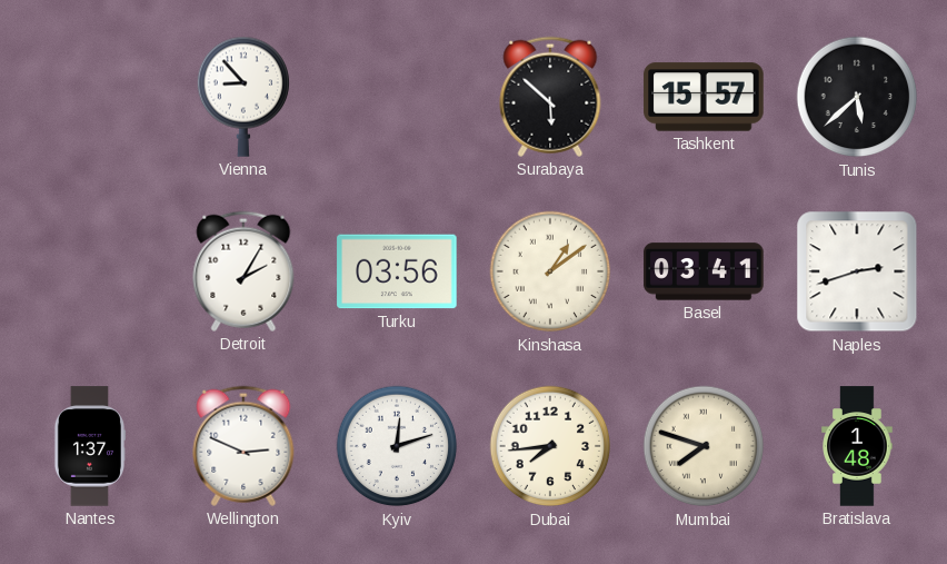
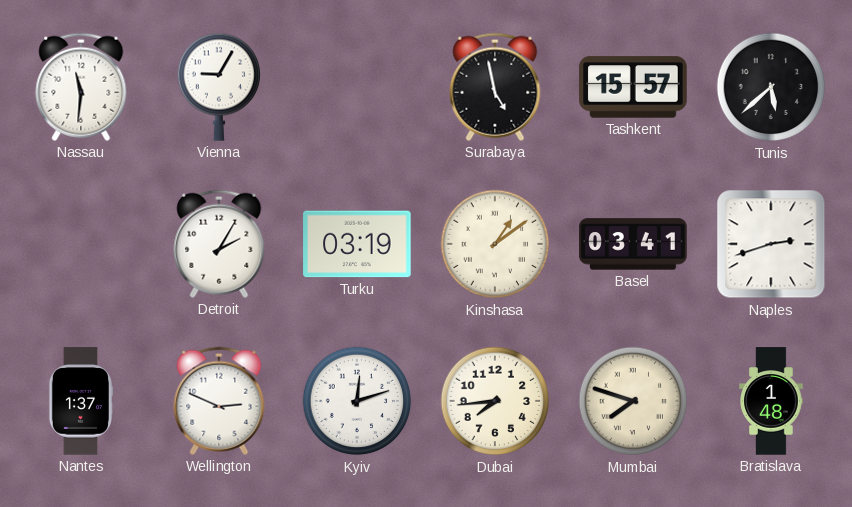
Nassau: none -> 11:31 (81, 87)
Vienna: 8:53 -> 9:05 (218, 87)
Surabaya: 5:52 -> 4:58 (495, 87)
Turku: 03:56 -> 03:19 (357, 244)
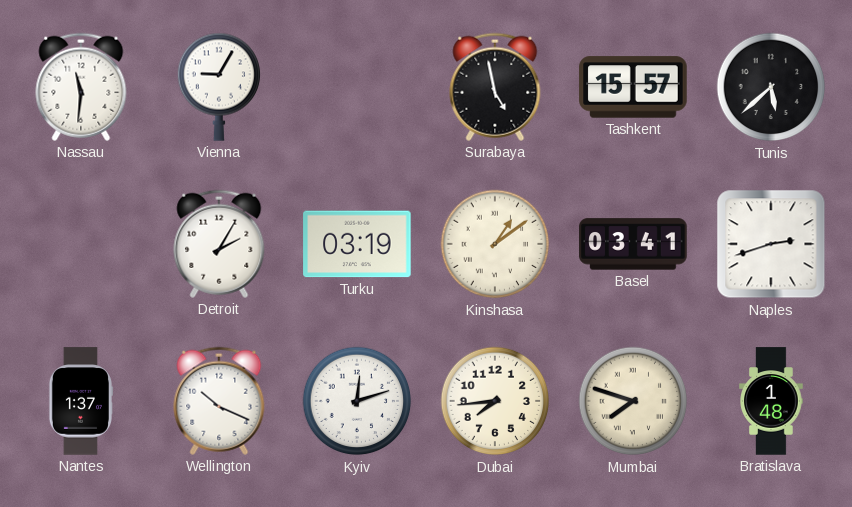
Wellington: 2:49 -> 10:19 (219, 401)
